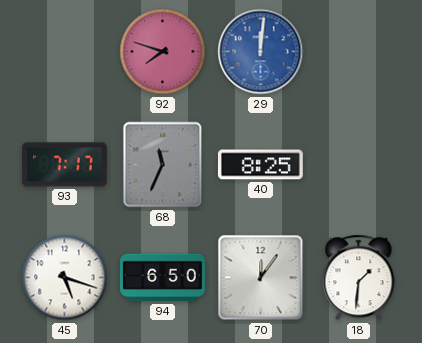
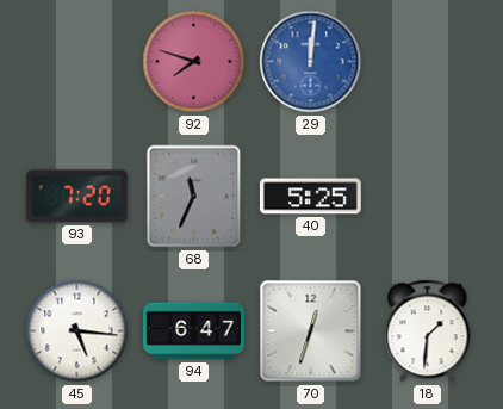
93: 7:17 -> 7:20 (76, 197)
40: 8:25 -> 5:25 (310, 197)
45: 5:18 -> 5:16 (77, 331)
94: 6:50 -> 6:47 (194, 331)
70: 12:06 -> 12:33 (311, 331)
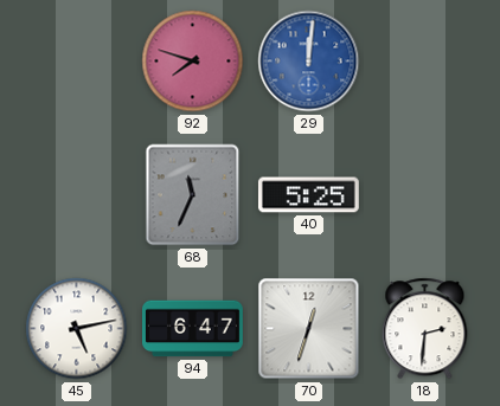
93: 7:20 -> none (76, 197)
45: 5:16 -> 5:13 (77, 329)
18: 1:31 -> 2:31 (425, 329)
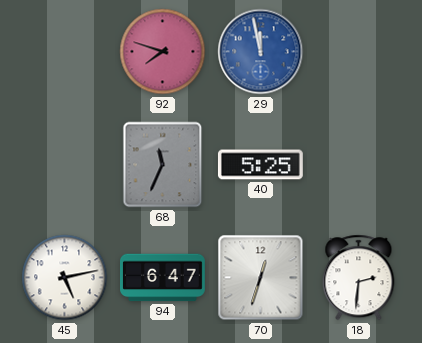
29: 12:01 -> 11:58 (261, 52)
